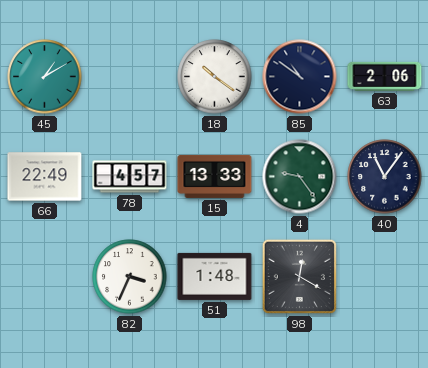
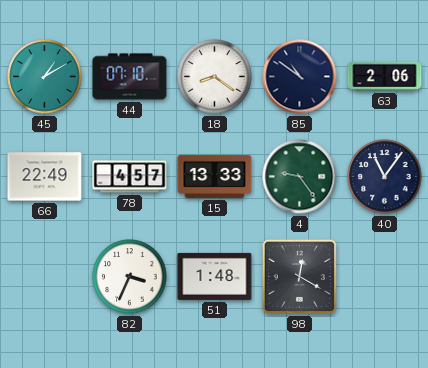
44: none -> 07:10 (130, 77)
18: 10:21 -> 8:21 (215, 77)
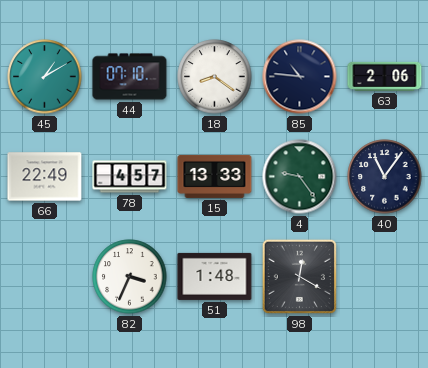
85: 10:51 -> 10:46 (300, 77)
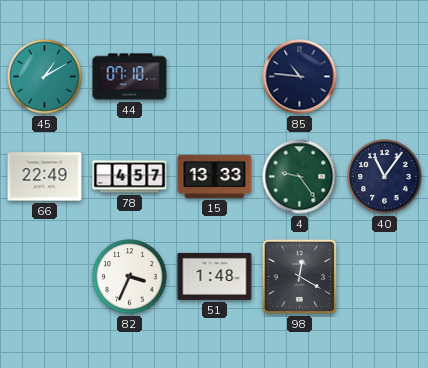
18: 8:21 -> none (215, 77)
63: 2:06 -> none (385, 76)
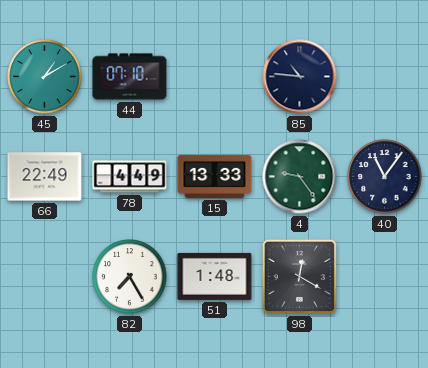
78: 4:57 -> 4:49 (130, 177)
82: 3:34 -> 7:25 (130, 277)
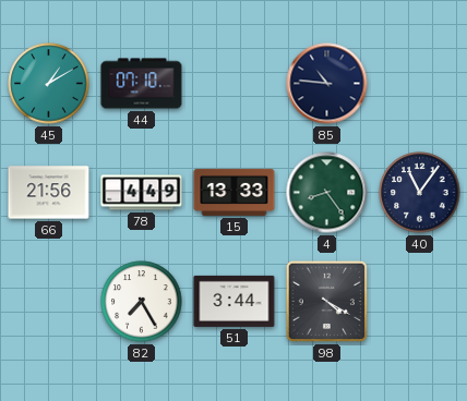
66: 22:49 -> 21:56 (49, 193)
4: 9:24 -> 8:24 (327, 193)
51: 1:48 -> 3:44 (235, 301)
98: 12:20 -> 4:20 (326, 301)
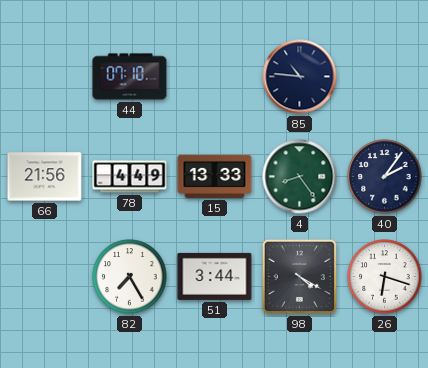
45: 1:10 -> none (49, 84)
40: 11:06 -> 2:06 (385, 177)
26: none -> 6:18 (385, 277)
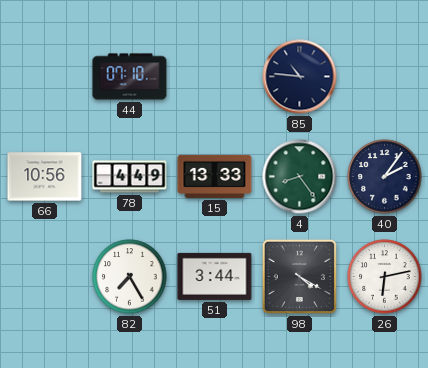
66: 21:56 -> 10:56 (45, 177)
26: 6:18 -> 6:13 (385, 277)
